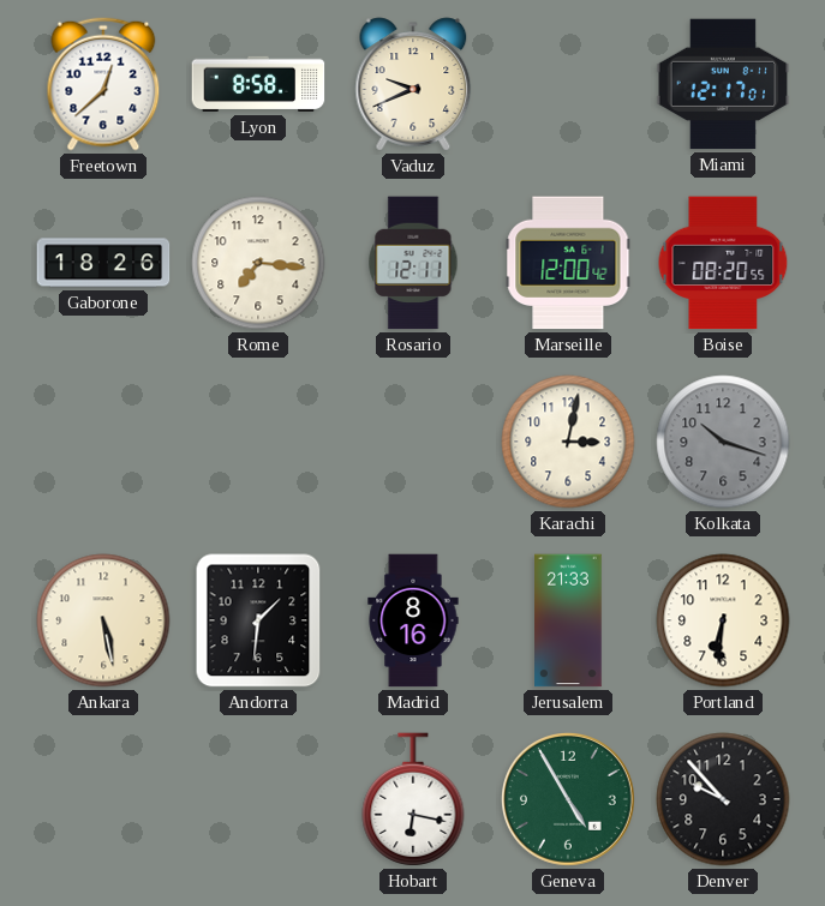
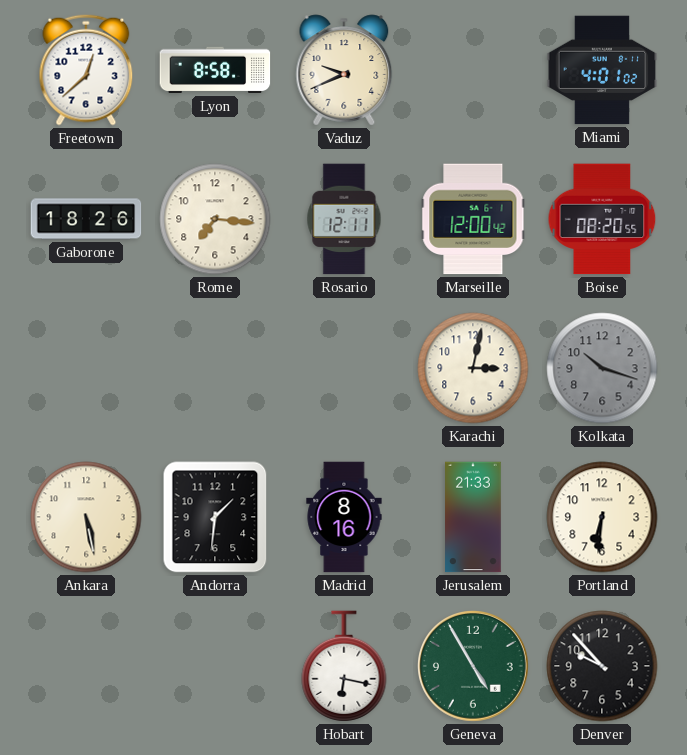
Miami: 12:17 -> 4:01 (602, 70)
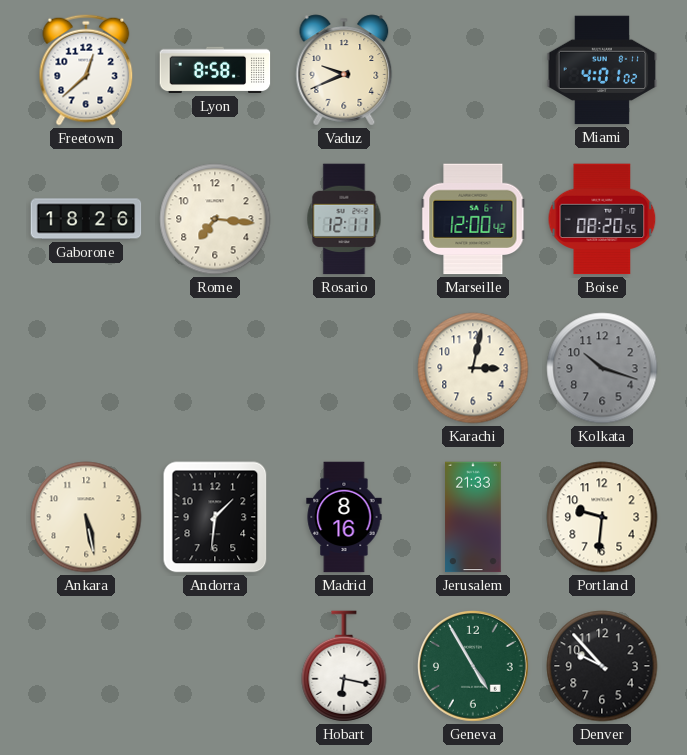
Portland: 6:31 -> 9:31 (602, 517)
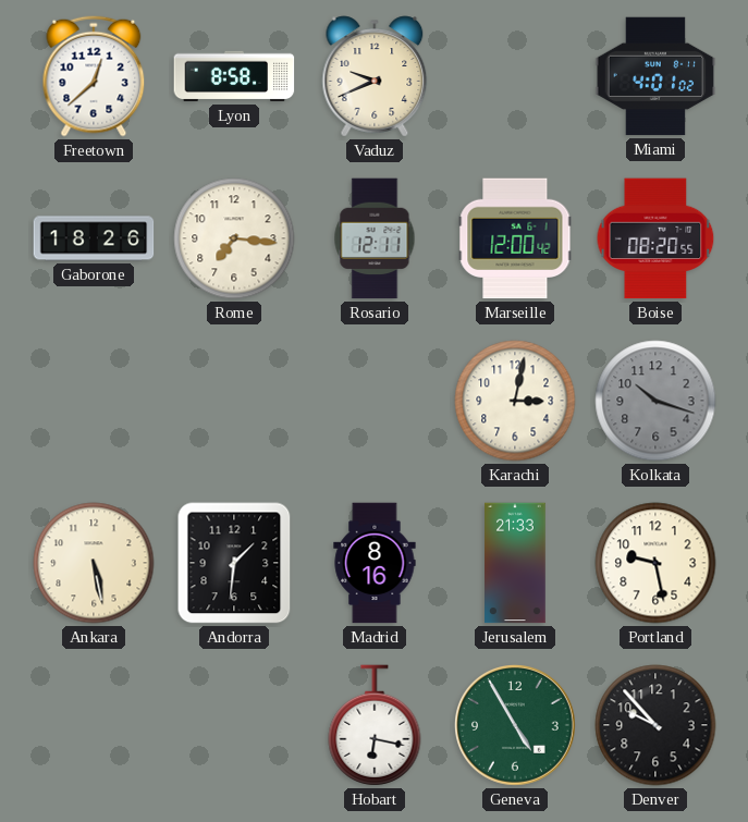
Portland: 9:31 -> 9:28 (655, 563)
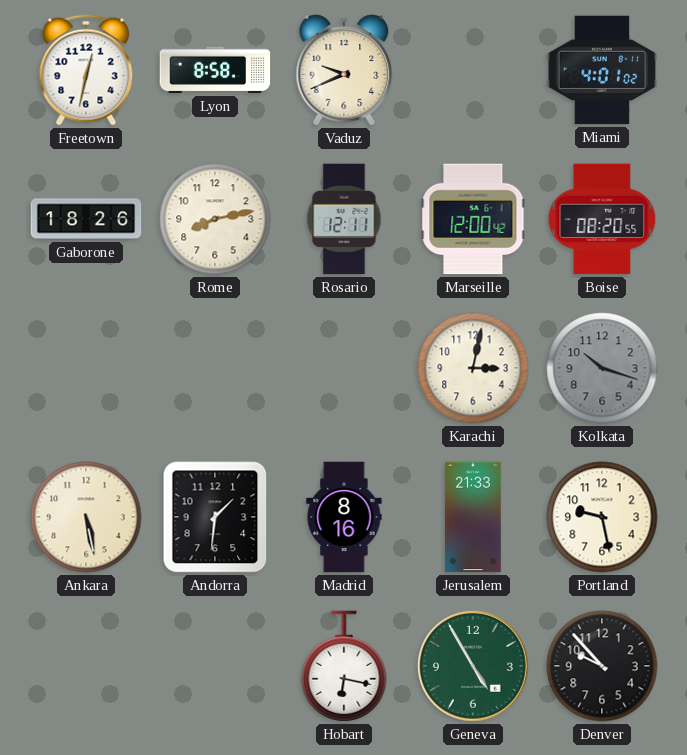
Freetown: 12:38 -> 12:32 (86, 70)
Rome: 7:16 -> 8:13 (215, 219)
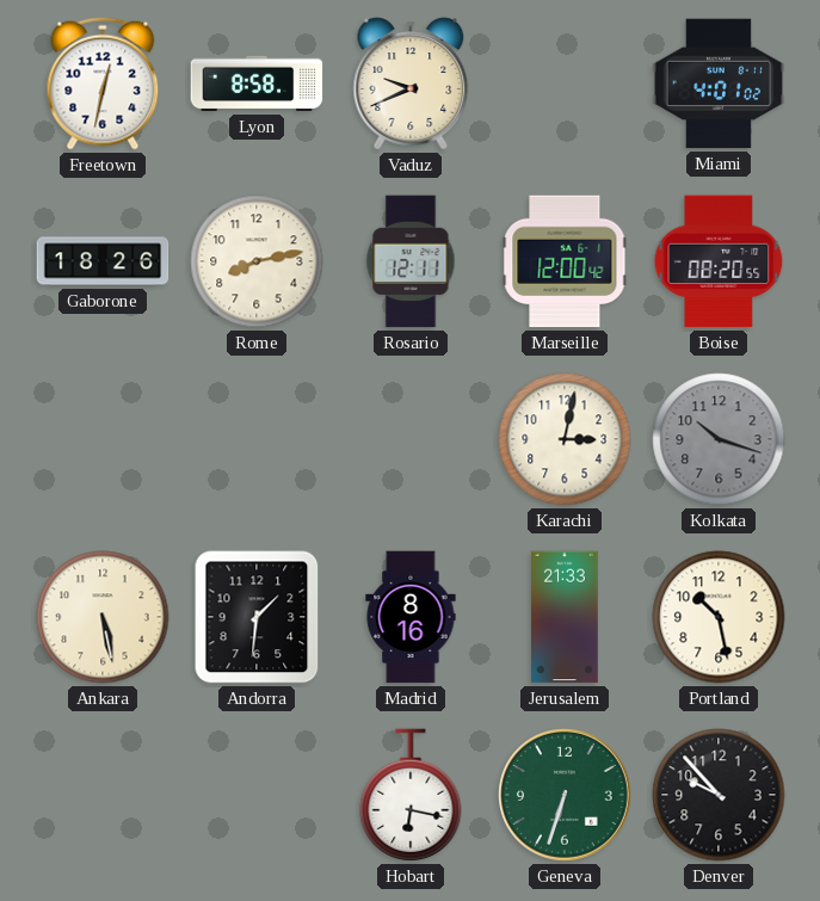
Portland: 9:28 -> 10:28 (719, 617)
Geneva: 4:55 -> 6:33 (566, 796)
